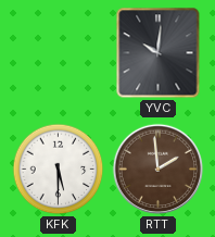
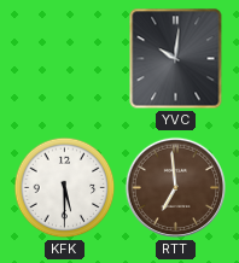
RTT: 1:59 -> 6:59 (176, 188)
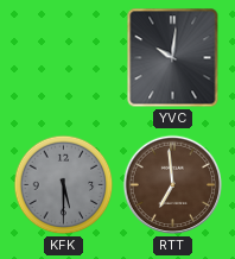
KFK dial: white -> grey (64, 185)
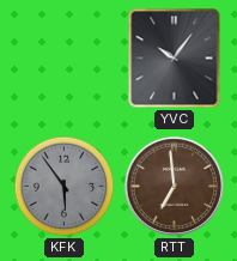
YVC: 10:01 -> 10:06 (175, 59)
KFK: 5:30 -> 5:54 (65, 187)
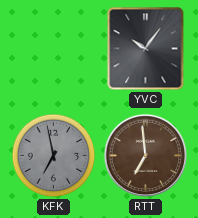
KFK: 5:54 -> 6:58 (54, 156)
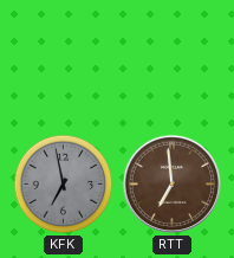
YVC: 10:06 -> none (146, 49)
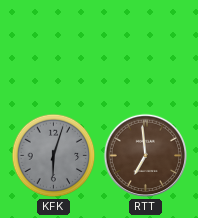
KFK: 6:58 -> 6:03 (54, 156)
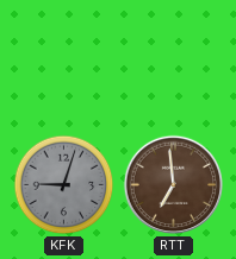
KFK: 6:03 -> 9:03 (64, 185)
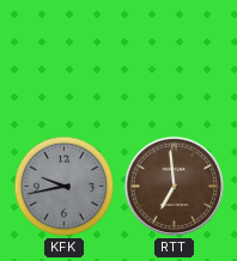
KFK: 9:03 -> 9:43 (65, 187)
